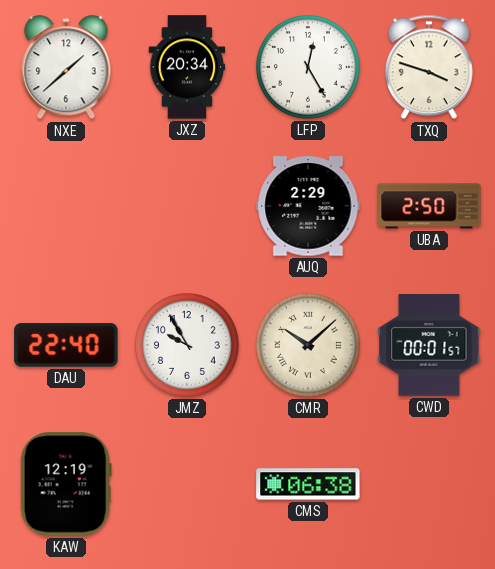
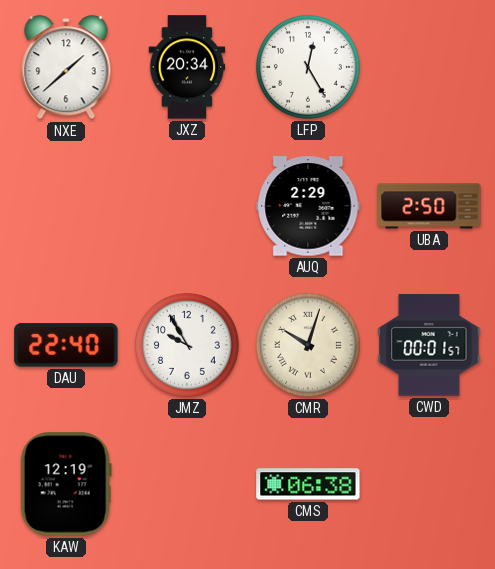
TXQ: 3:48 -> none (429, 67)
CMR: 10:08 -> 10:03 (308, 345)
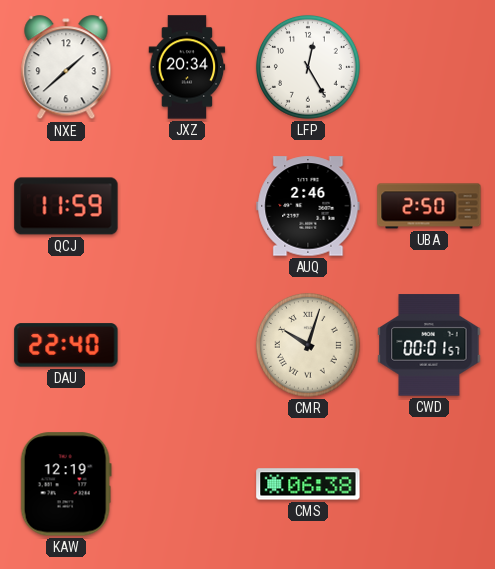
QCJ: none -> 11:59 (66, 206)
AUQ: 2:29 -> 2:46 (308, 206)
JMZ: 9:55 -> none (187, 345)
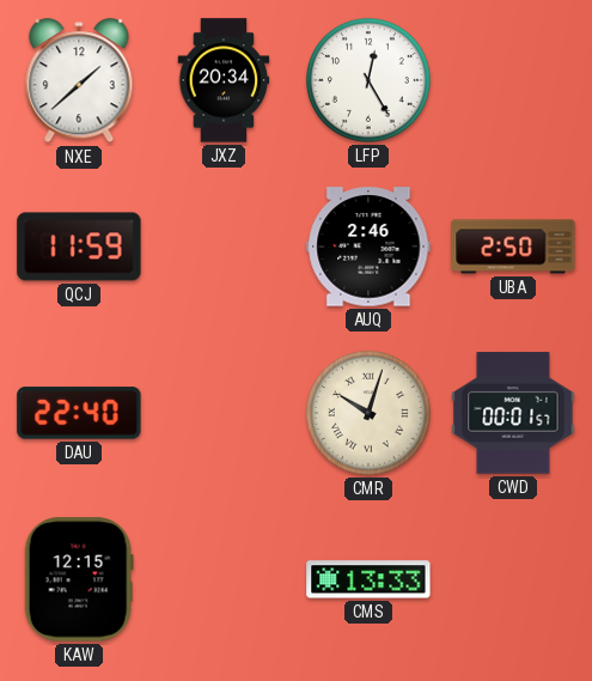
KAW: 12:19 -> 12:15 (79, 579)
CMS: 06:38 -> 13:33 (368, 579)
